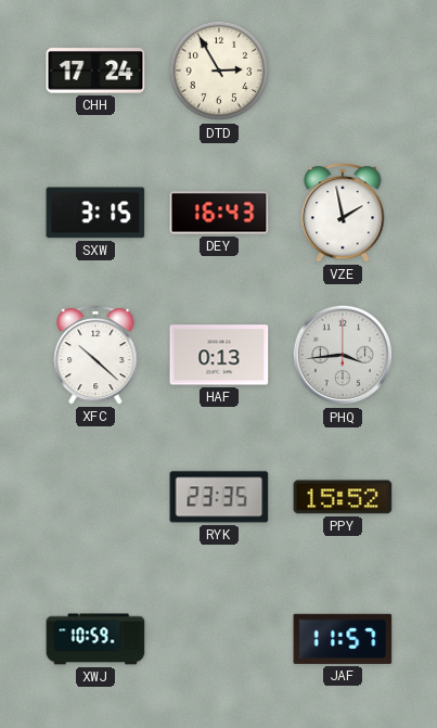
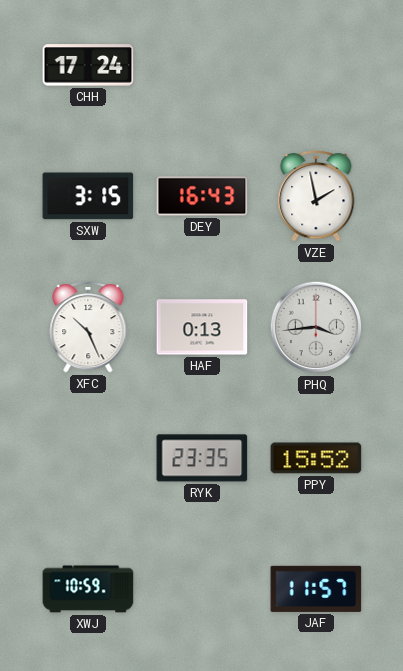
DTD: 2:55 -> none (219, 71)
XFC: 10:22 -> 10:26 (88, 328)
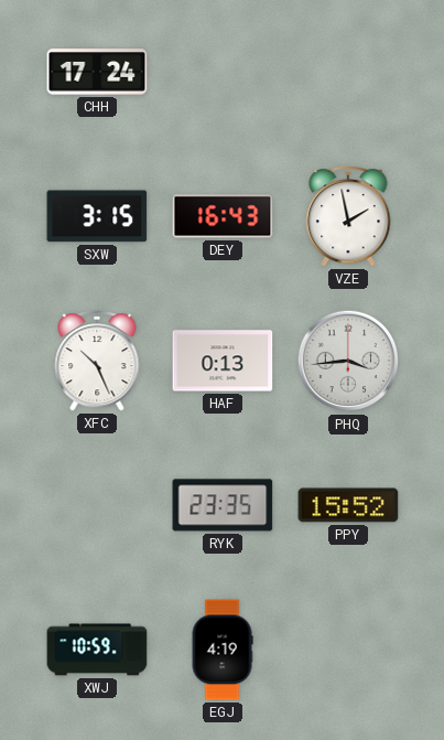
EGJ: none -> 4:19 (223, 650)
JAF: 11:57 -> none (316, 589)
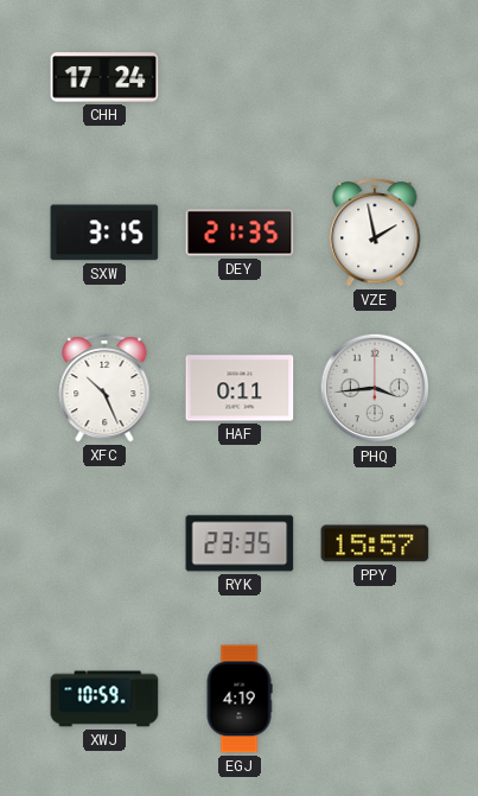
DEY: 16:43 -> 21:35 (240, 233)
HAF: 0:13 -> 0:11 (240, 388)
PPY: 15:52 -> 15:57 (375, 543)
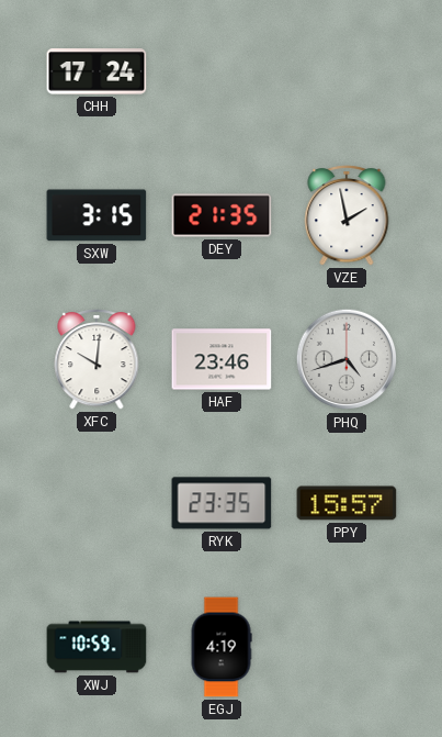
XFC: 10:26 -> 10:01 (97, 360)
HAF: 0:11 -> 23:46 (222, 359)
PHQ: 3:44 -> 4:42 (347, 359)
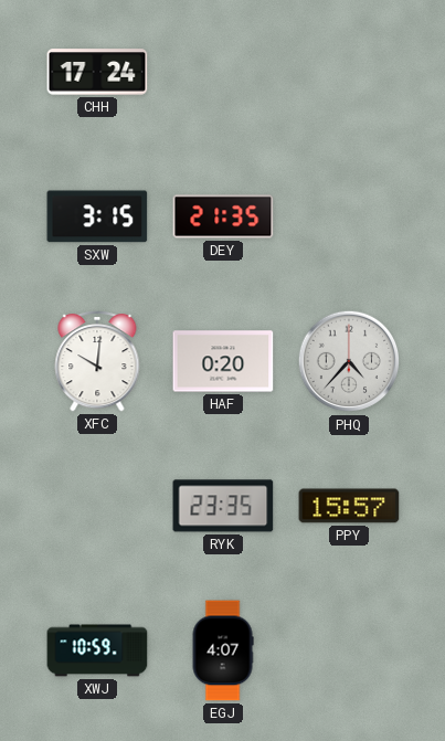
VZE: 1:58 -> none (347, 216)
HAF: 23:46 -> 0:20 (223, 361)
PHQ: 4:42 -> 4:37 (349, 361)
EGJ: 4:19 -> 4:07 (223, 650)
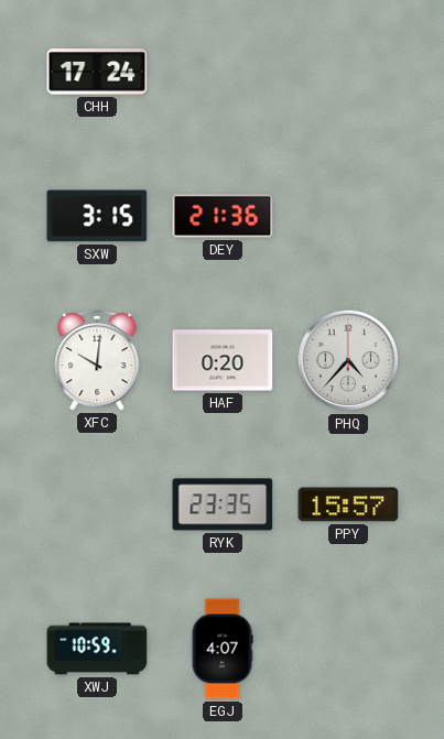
DEY: 21:35 -> 21:36 (223, 216)
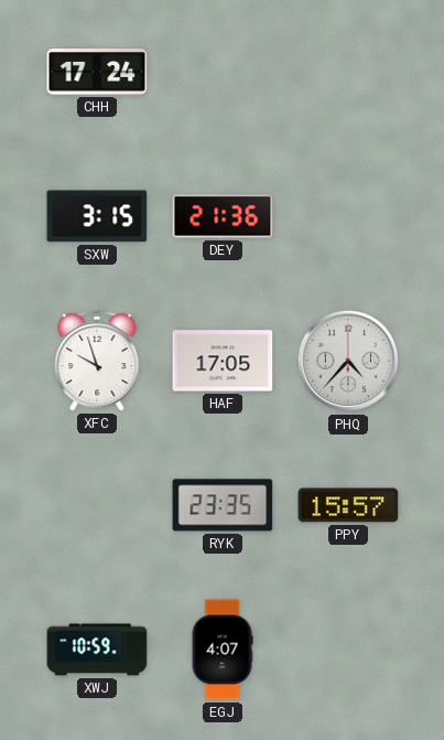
XFC: 10:01 -> 9:57 (97, 362)
HAF: 0:20 -> 17:05 (223, 361)
